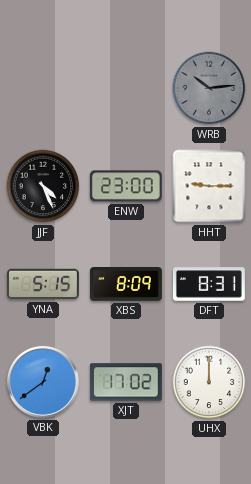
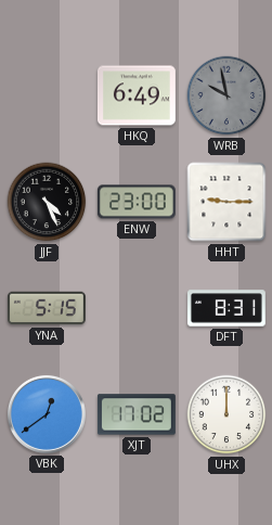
HKQ: none -> 6:49 (137, 95)
WRB: 10:14 -> 9:58 (226, 95)
XBS: 8:09 -> none (126, 285)
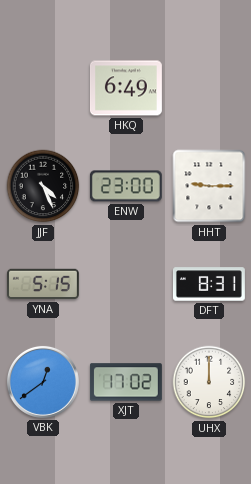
WRB: 9:58 -> none (226, 95)
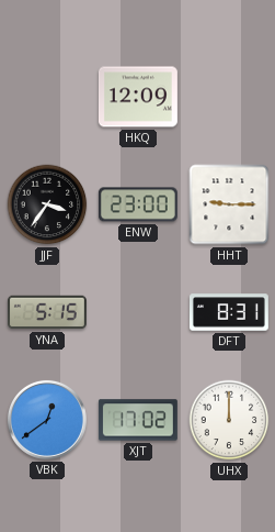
HKQ: 6:49 -> 12:09 (138, 97)
JJF: 4:26 -> 3:36 (47, 204)
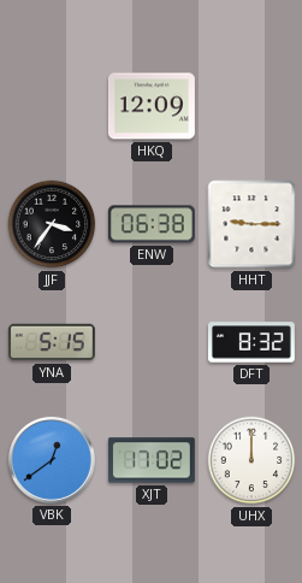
ENW: 23:00 -> 06:38 (152, 224)
DFT: 8:31 -> 8:32 (251, 342)
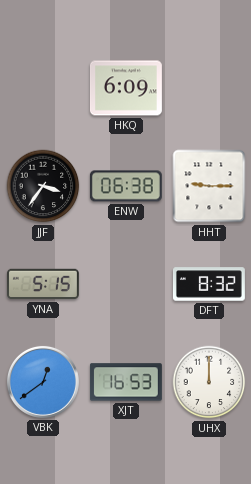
HKQ: 12:09 -> 6:09 (126, 88)
XJT: 17:02 -> 16:53 (126, 382)
